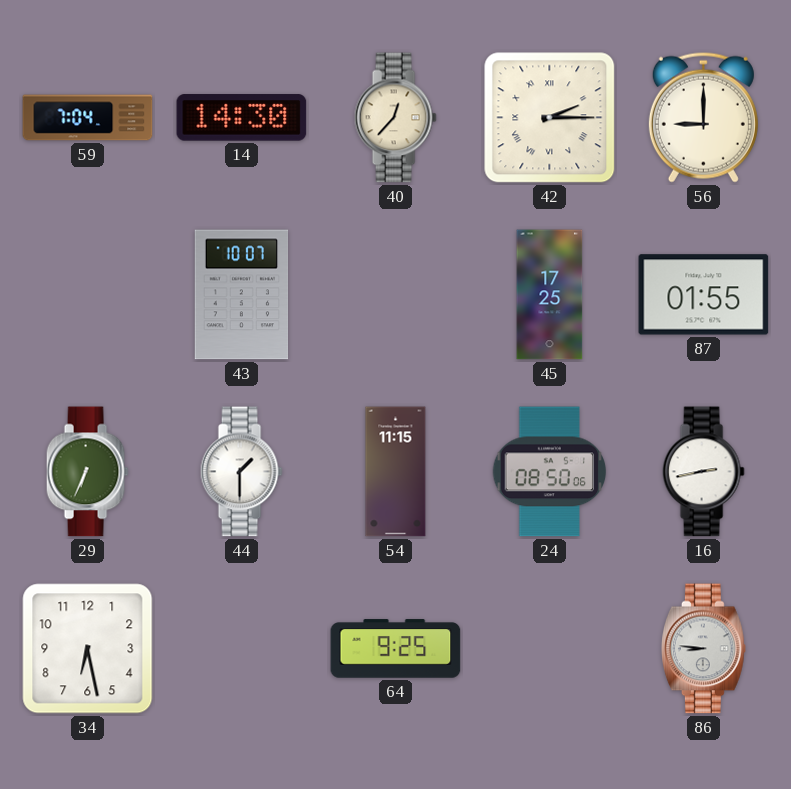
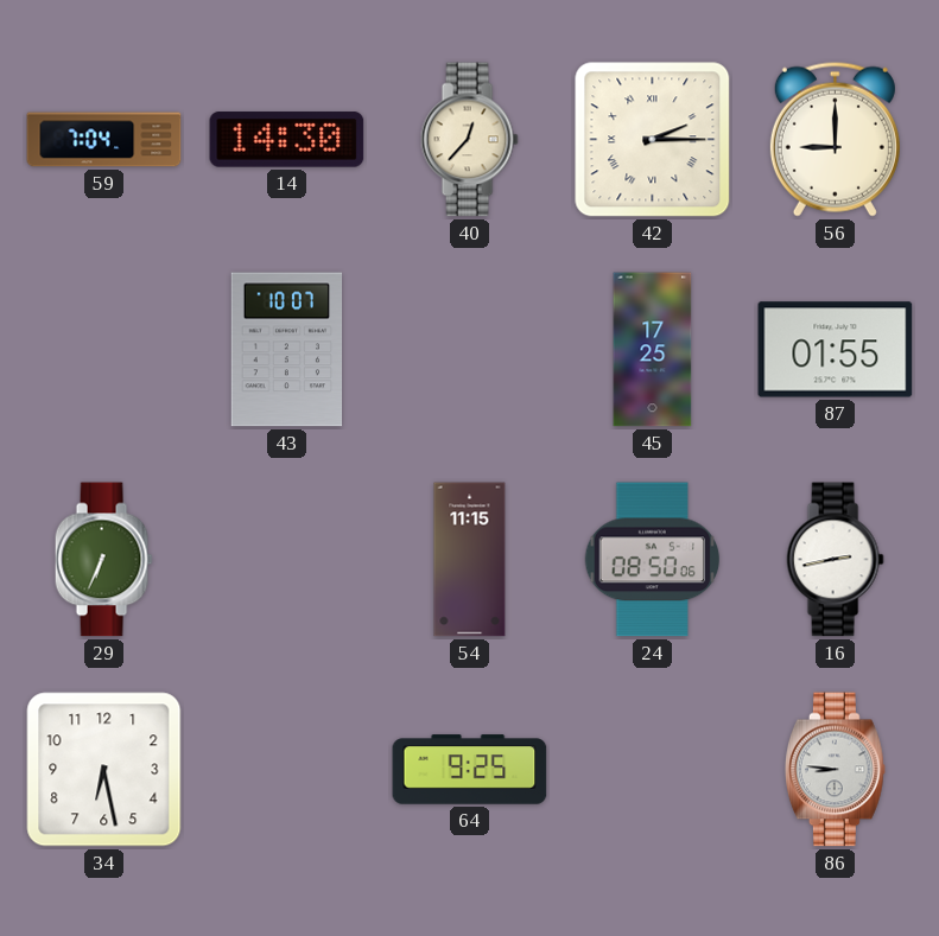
44: 1:30 -> none (241, 472)
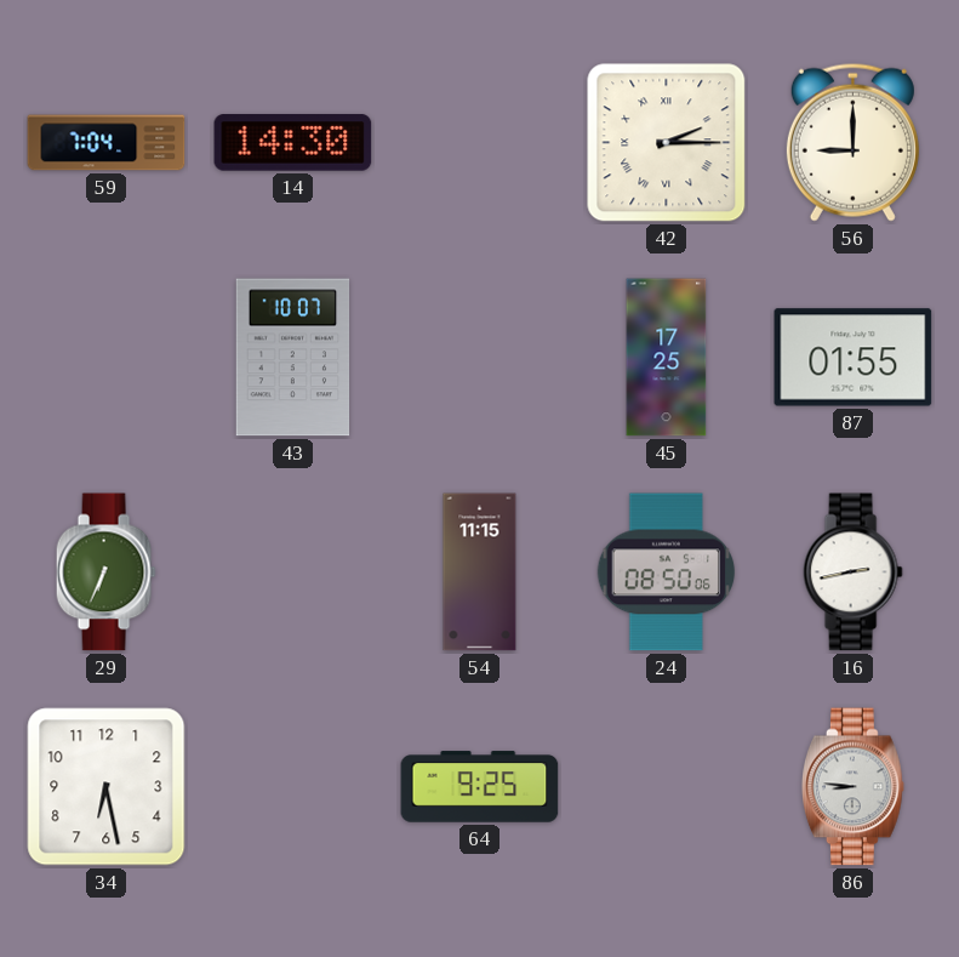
40: 12:37 -> none (469, 140)
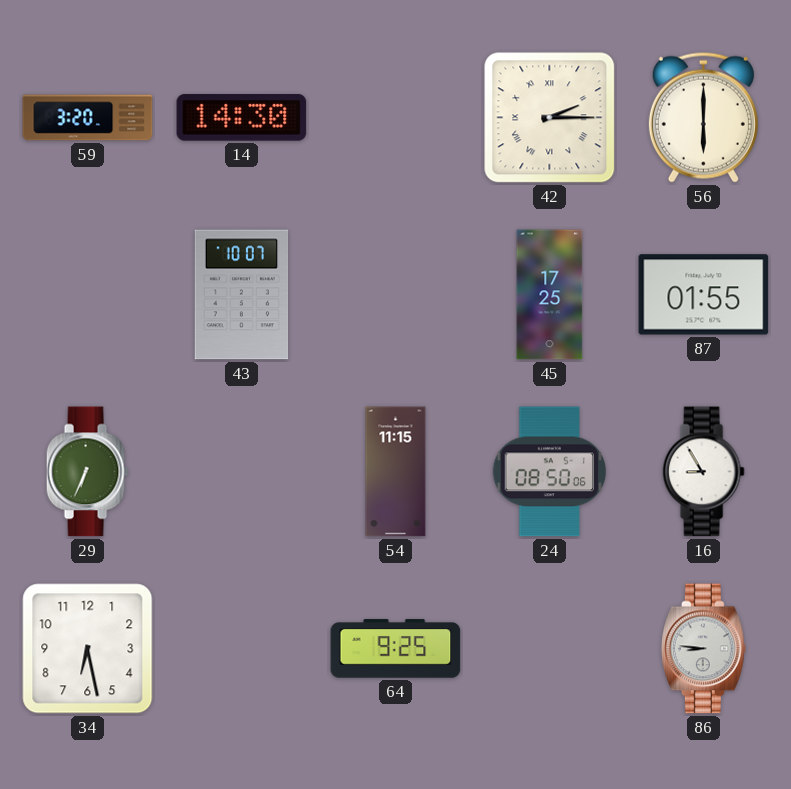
59: 7:04 -> 3:20 (88, 118)
56: 9:00 -> 6:00 (703, 117)
16: 2:43 -> 8:55 (703, 472)
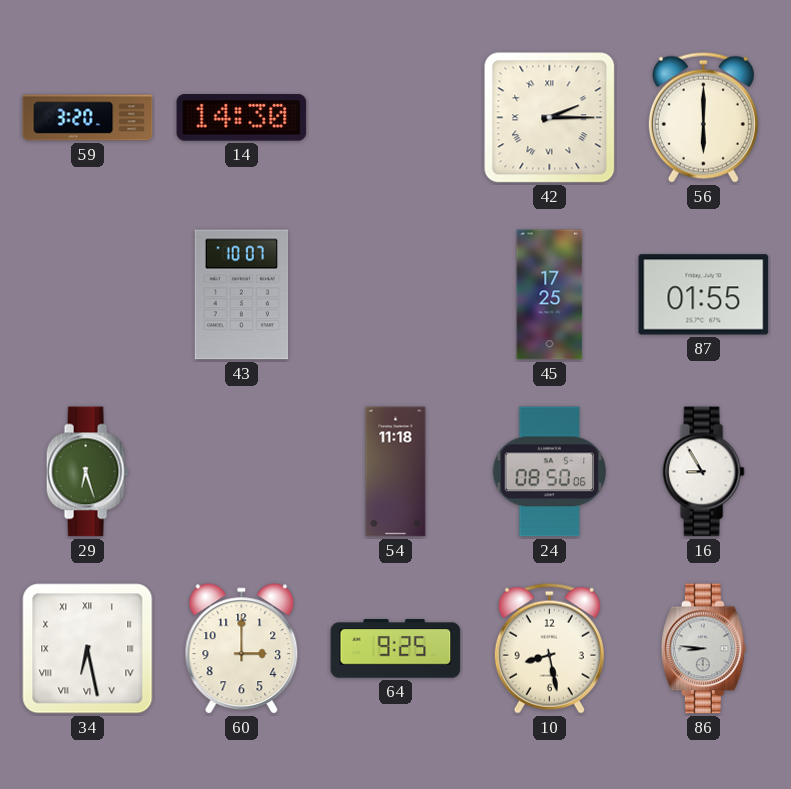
29: 6:34 -> 6:27 (87, 472)
54: 11:15 -> 11:18 (396, 472)
34 numerals: Arabic -> Roman (88, 649)
60: none -> 3:00 (242, 649)
10: none -> 8:28 (549, 648)
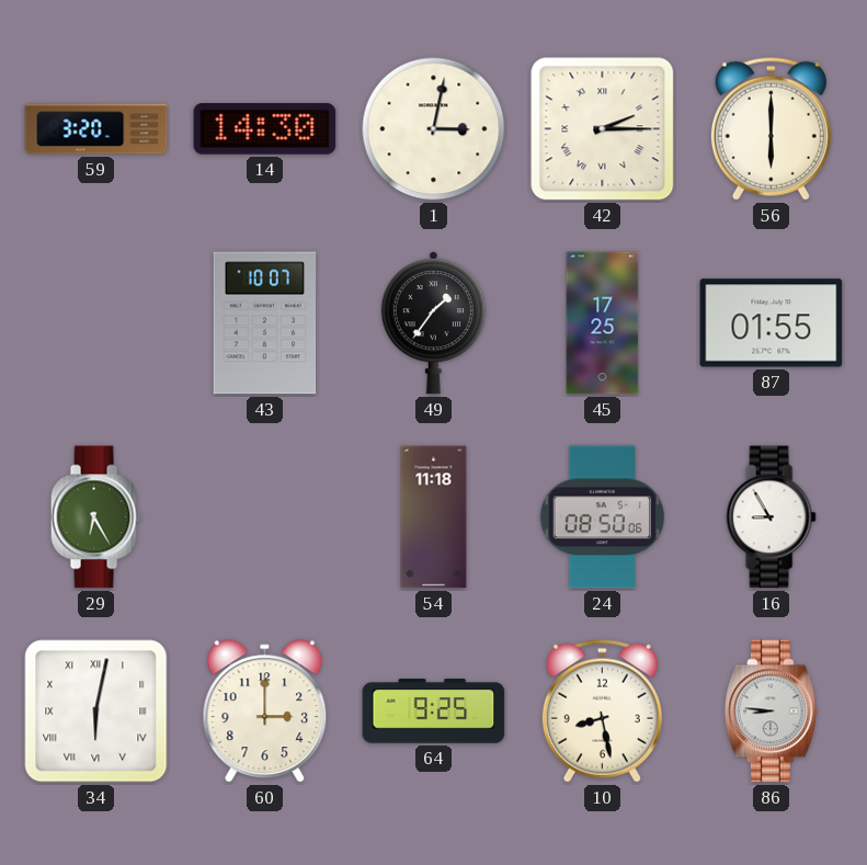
1: none -> 3:02 (434, 129)
49: none -> 1:36 (433, 323)
29: 6:27 -> 6:25 (95, 517)
34: 6:28 -> 6:02 (96, 712)
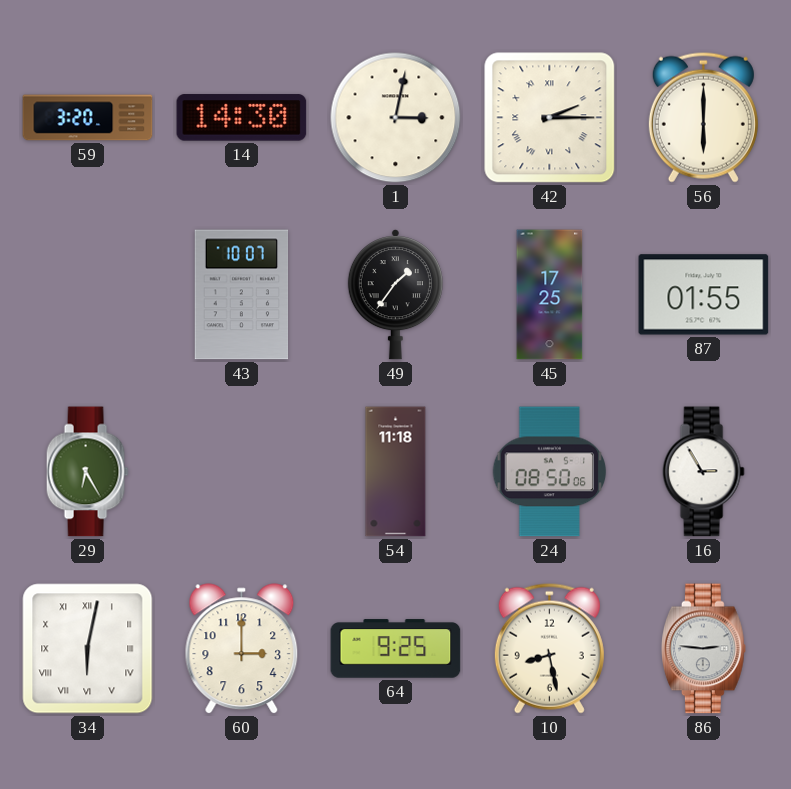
16: 8:55 -> 2:55 (703, 472)
86: 8:46 -> 2:46 (704, 649)
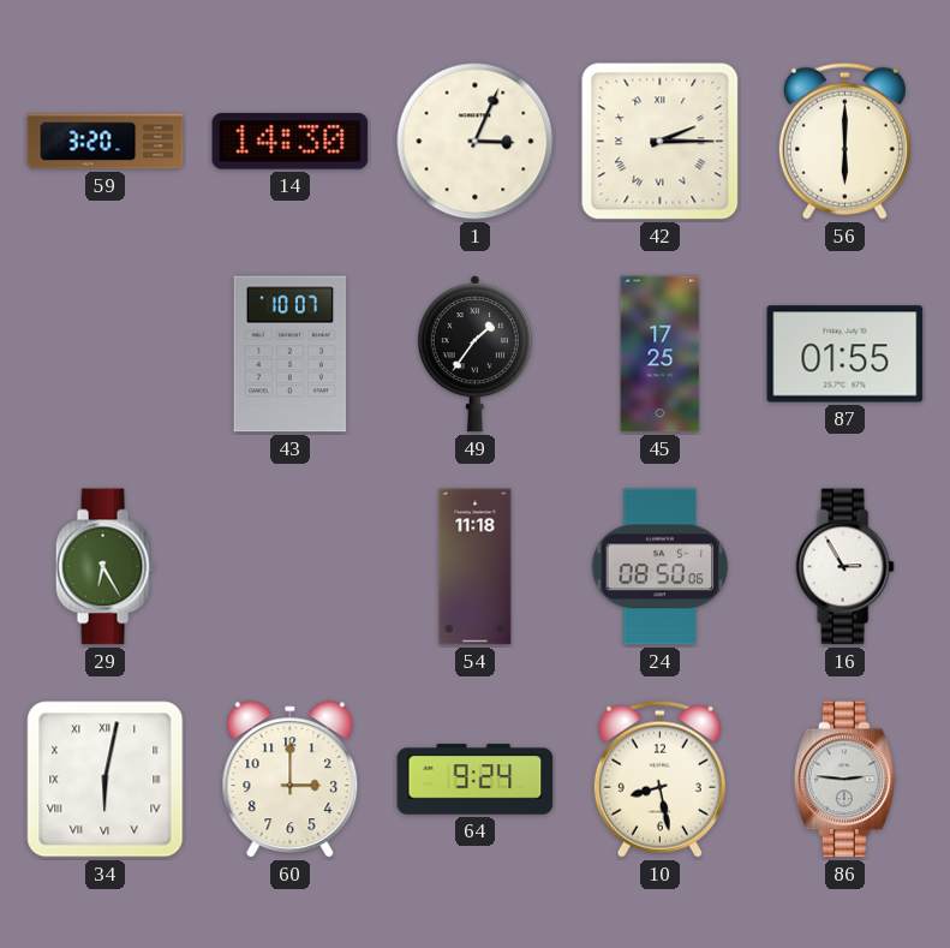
1: 3:02 -> 3:04 (476, 142)
64: 9:25 -> 9:24 (476, 780)
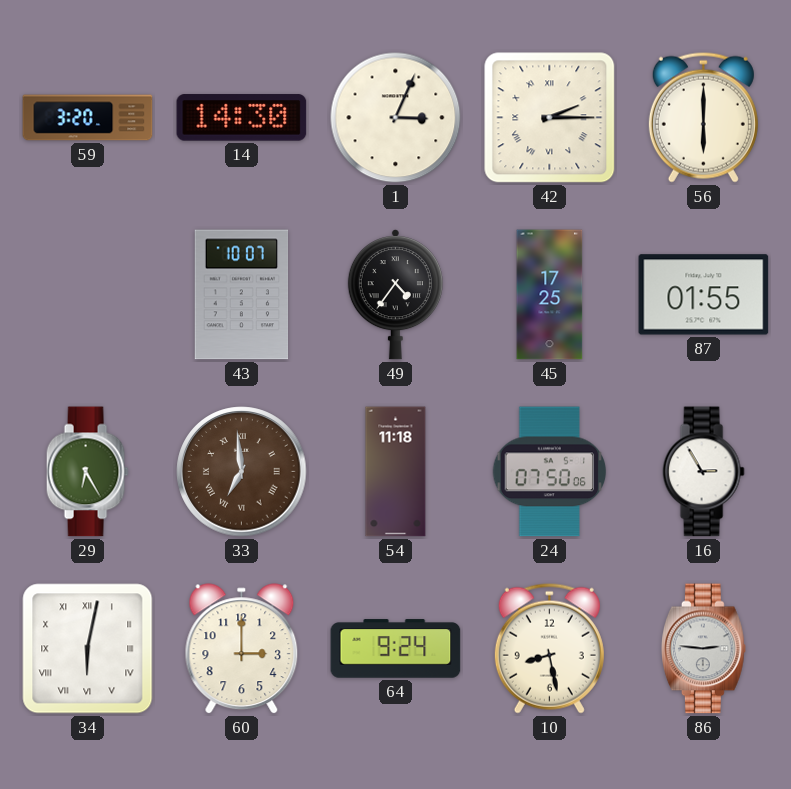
49: 1:36 -> 4:36 (395, 295)
33: none -> 6:59 (242, 472)
24: 08:50 -> 07:50 (550, 472)
